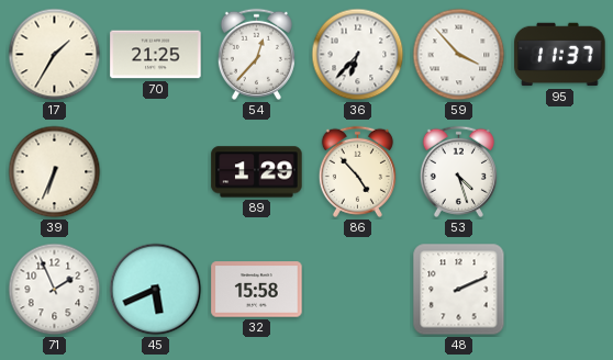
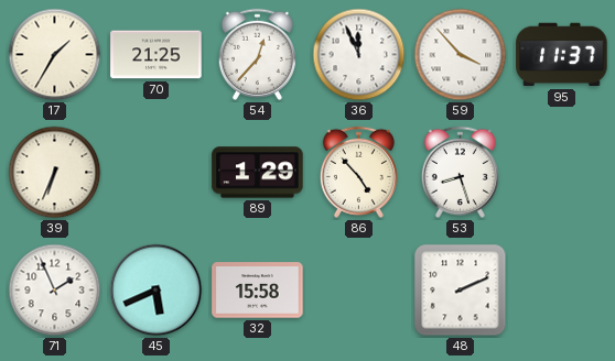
36: 6:37 -> 11:56 (359, 55)
53: 4:27 -> 8:27 (460, 172)
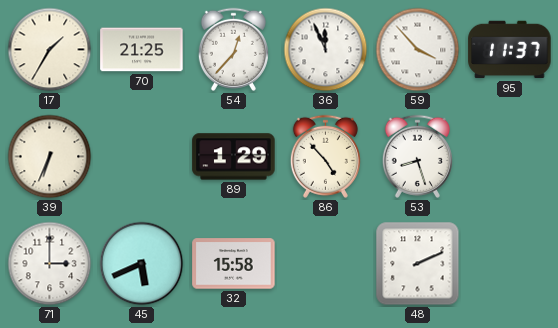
71: 1:56 -> 3:00 (50, 264)
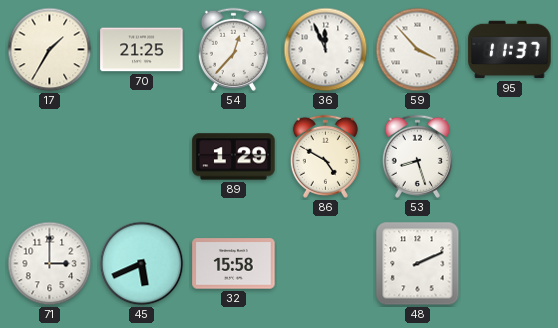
39: 6:34 -> none (50, 157)
86: 4:53 -> 4:50 (325, 156)
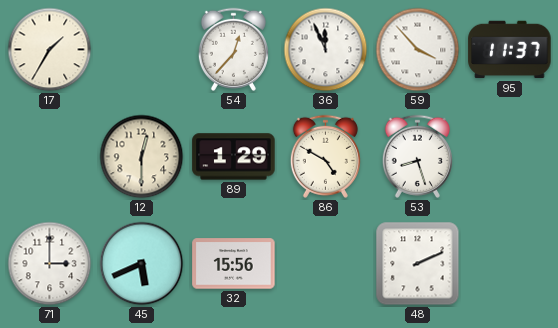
70: 21:25 -> none (142, 50)
12: none -> 12:30 (142, 157)
32: 15:58 -> 15:56 (234, 264)
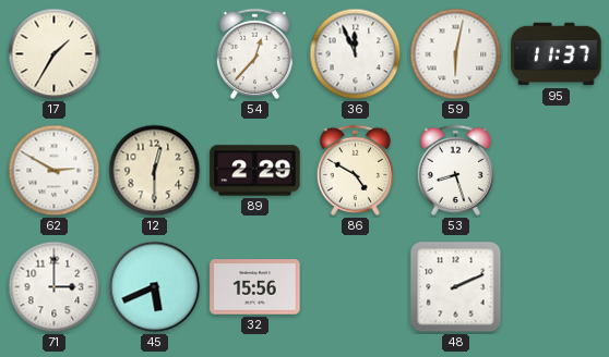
59: 3:53 -> 6:02 (456, 54)
62: none -> 2:50 (55, 171)
89: 1:29 -> 2:29 (255, 171)
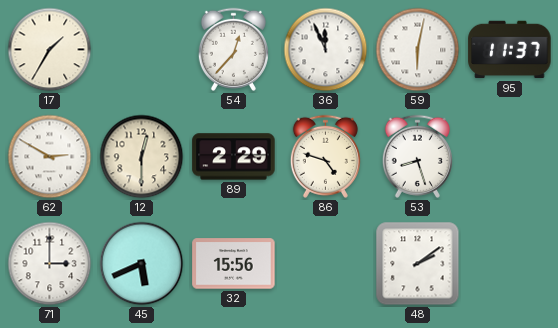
86: 4:50 -> 4:48 (325, 156)
48: 2:11 -> 2:09 (418, 264)
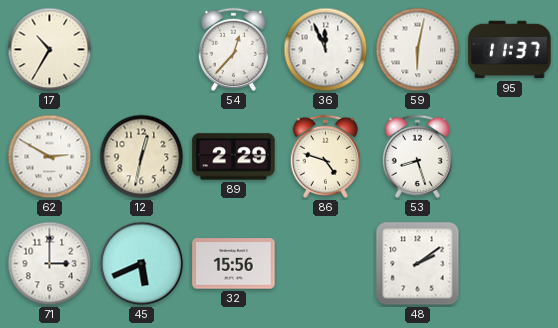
17: 1:35 -> 10:35 (50, 50)
12: 12:30 -> 12:32 (142, 157)
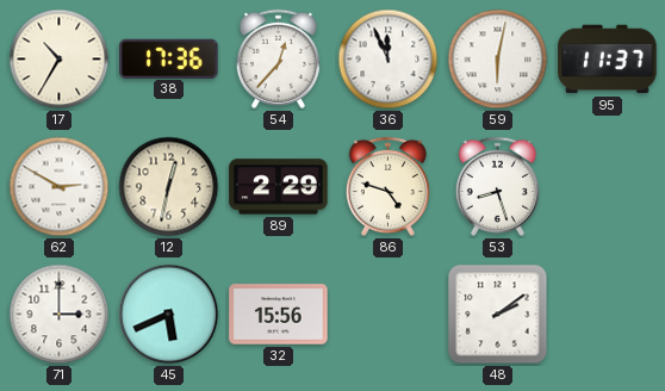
38: none -> 17:36 (169, 58)
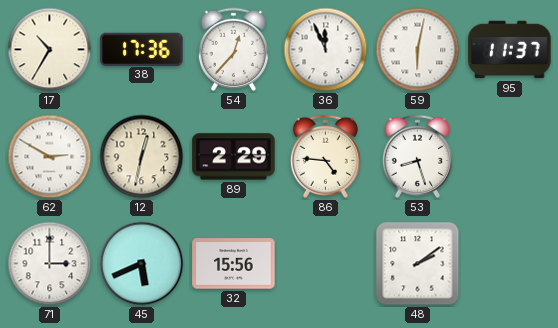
86: 4:48 -> 4:46 (325, 156)
